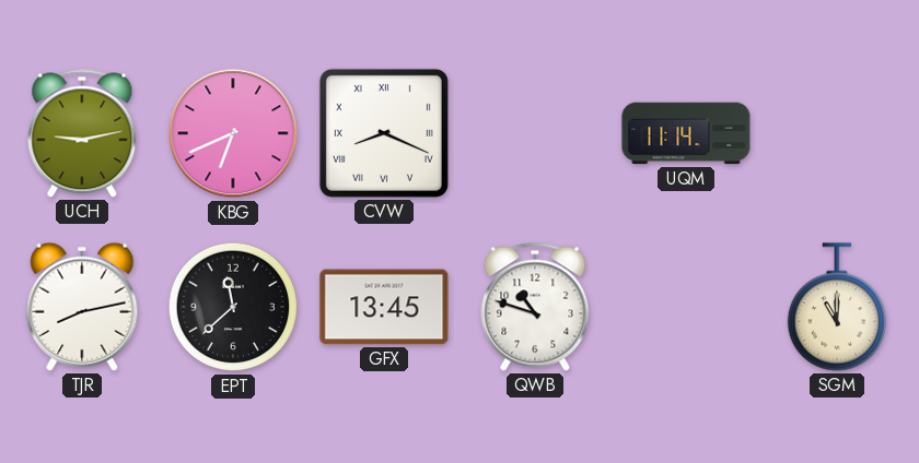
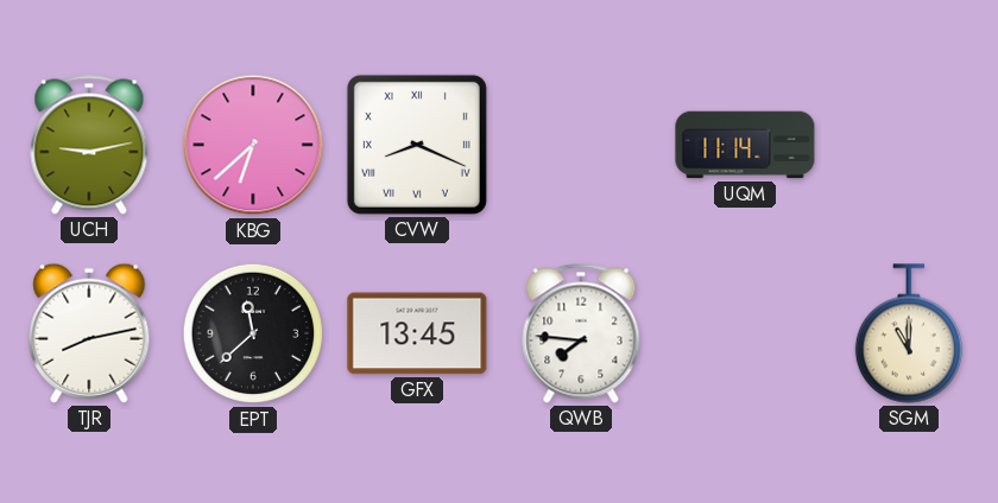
KBG: 6:41 -> 6:38 (253, 145)
QWB: 10:48 -> 7:46 (581, 333)
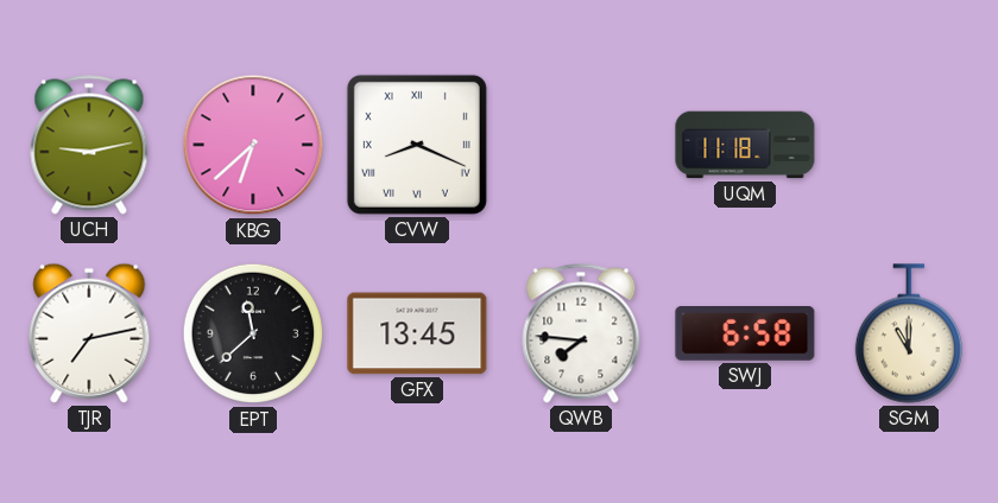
UQM: 11:14 -> 11:18 (745, 145)
TJR: 8:13 -> 7:13 (89, 333)
SWJ: none -> 6:58 (745, 335)
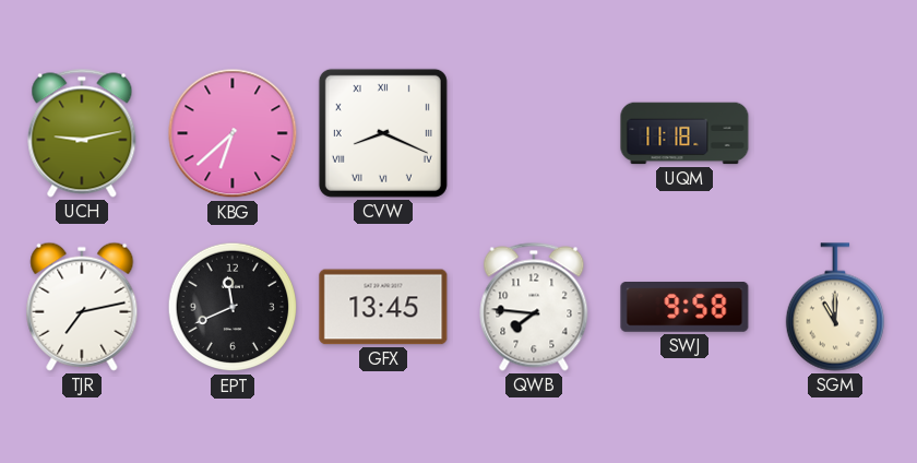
EPT: 11:38 -> 11:41 (233, 307)
SWJ: 6:58 -> 9:58 (684, 308)
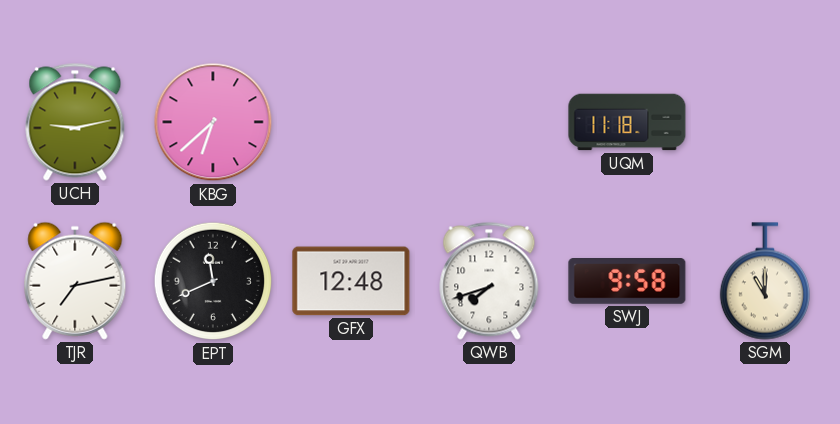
CVW: 8:19 -> none (383, 133)
GFX: 13:45 -> 12:48 (351, 281)
QWB: 7:46 -> 7:42 (489, 281)
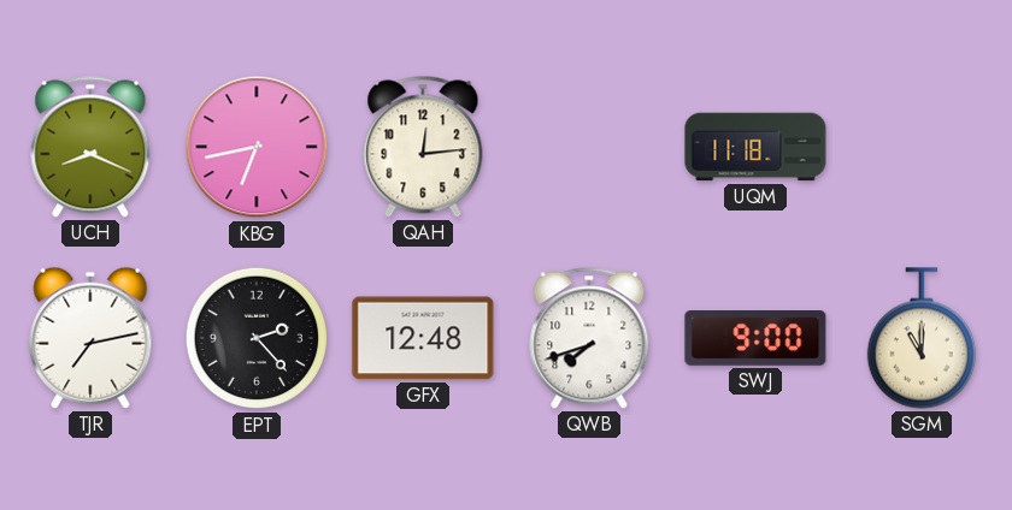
UCH: 9:13 -> 8:19 (90, 147)
KBG: 6:38 -> 6:43 (257, 147)
QAH: none -> 12:14 (423, 147)
EPT: 11:41 -> 2:23 (257, 338)
SWJ: 9:58 -> 9:00 (755, 339)
